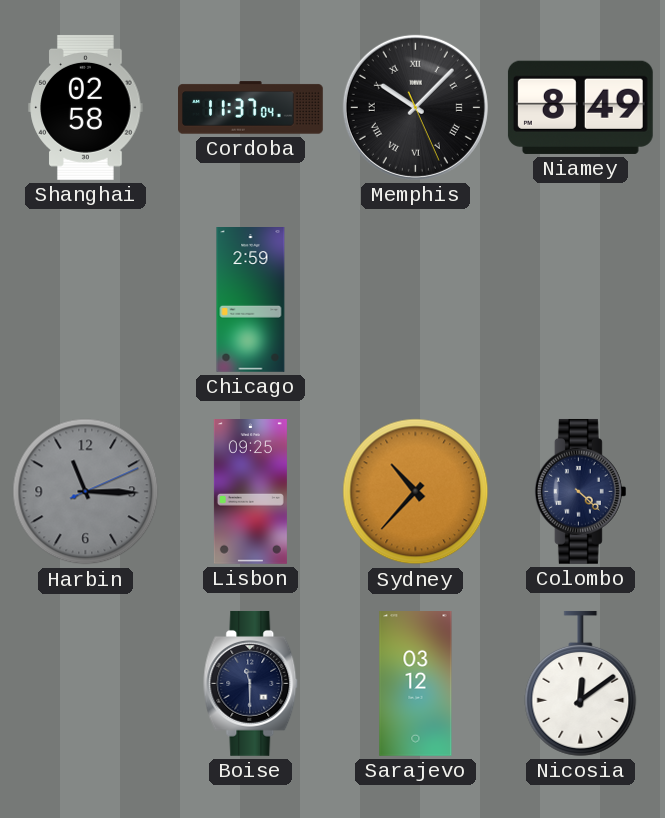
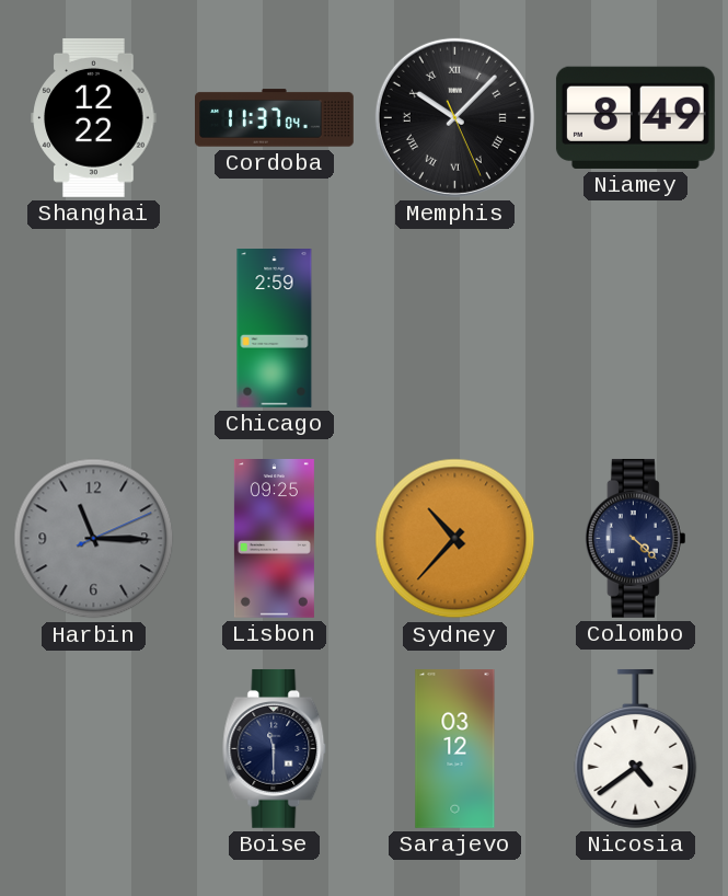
Shanghai: 02:58 -> 12:22 (94, 117)
Nicosia: 12:09 -> 4:39 (636, 748)
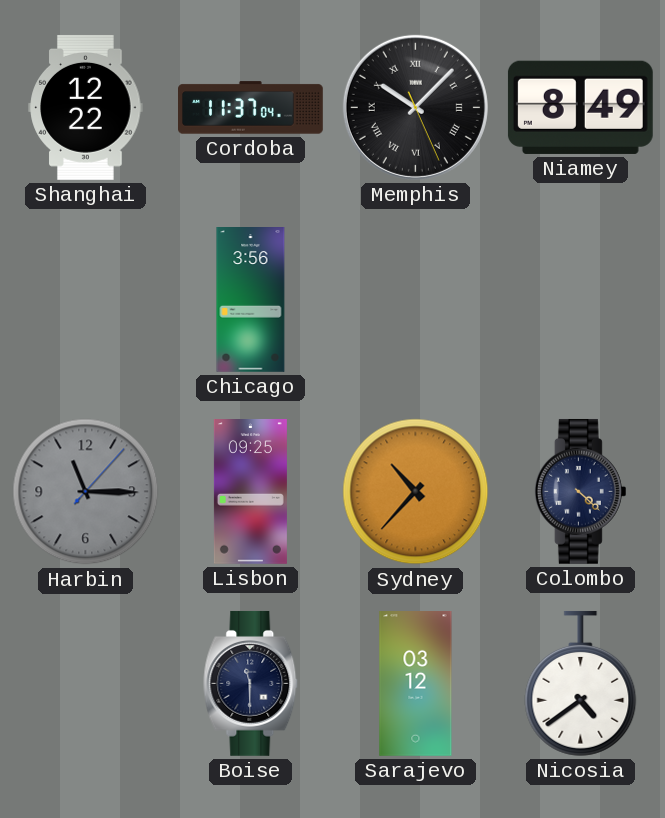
Chicago: 2:59 -> 3:56 (251, 300)
Harbin: 11:15:11 -> 11:15:07 (86, 492)
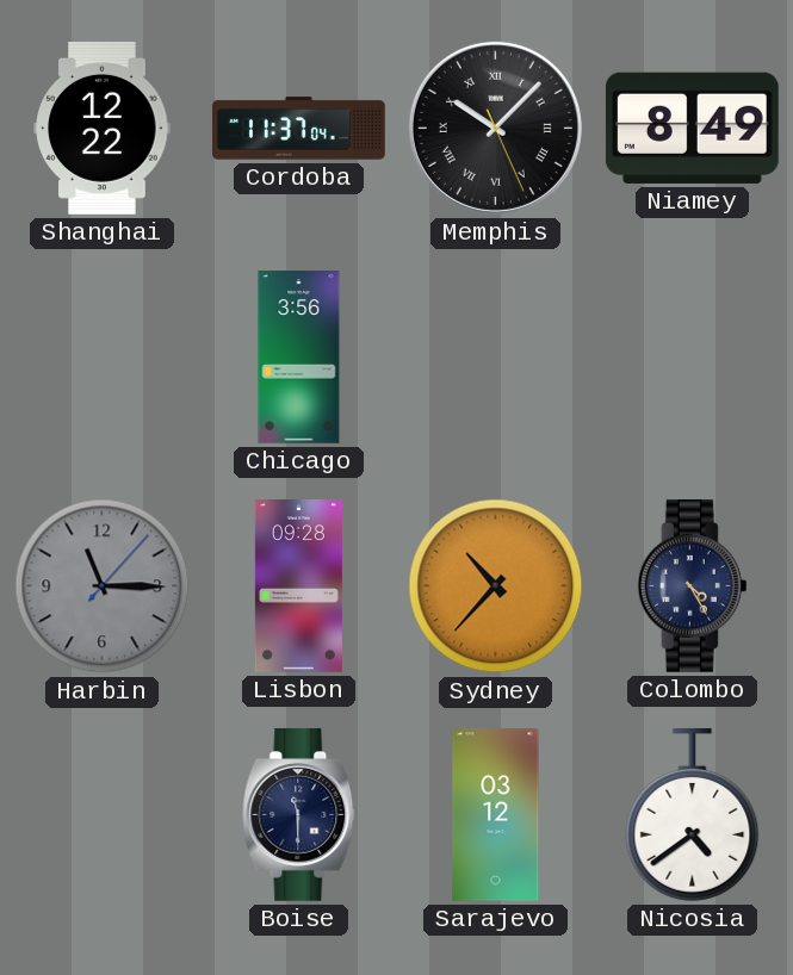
Lisbon: 09:25 -> 09:28 (298, 586)
Colombo: 4:22 -> 4:25 (692, 585)
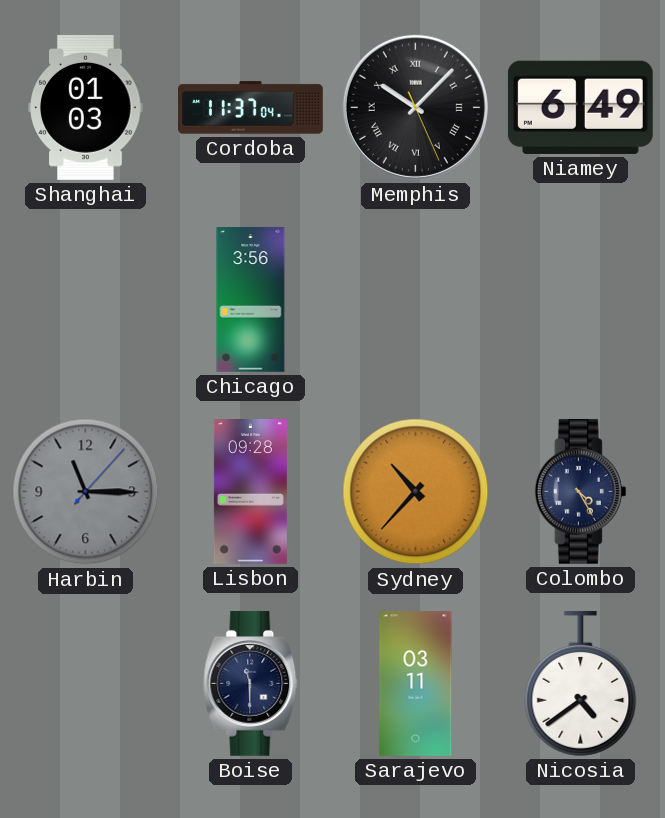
Shanghai: 12:22 -> 01:03 (86, 107)
Niamey: 8:49 -> 6:49 (580, 107)
Sarajevo: 03:12 -> 03:11 (416, 684)
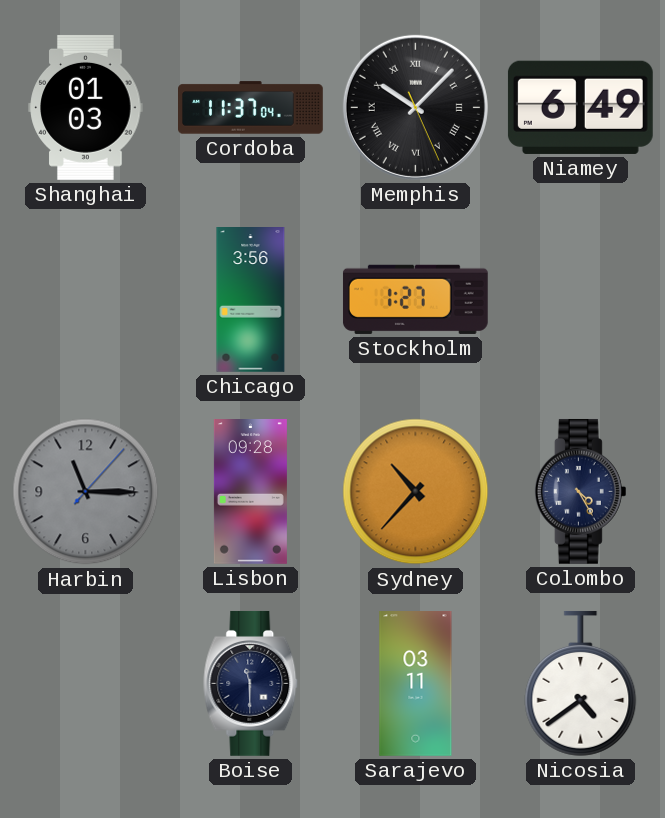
Stockholm: none -> 1:27 (415, 299)
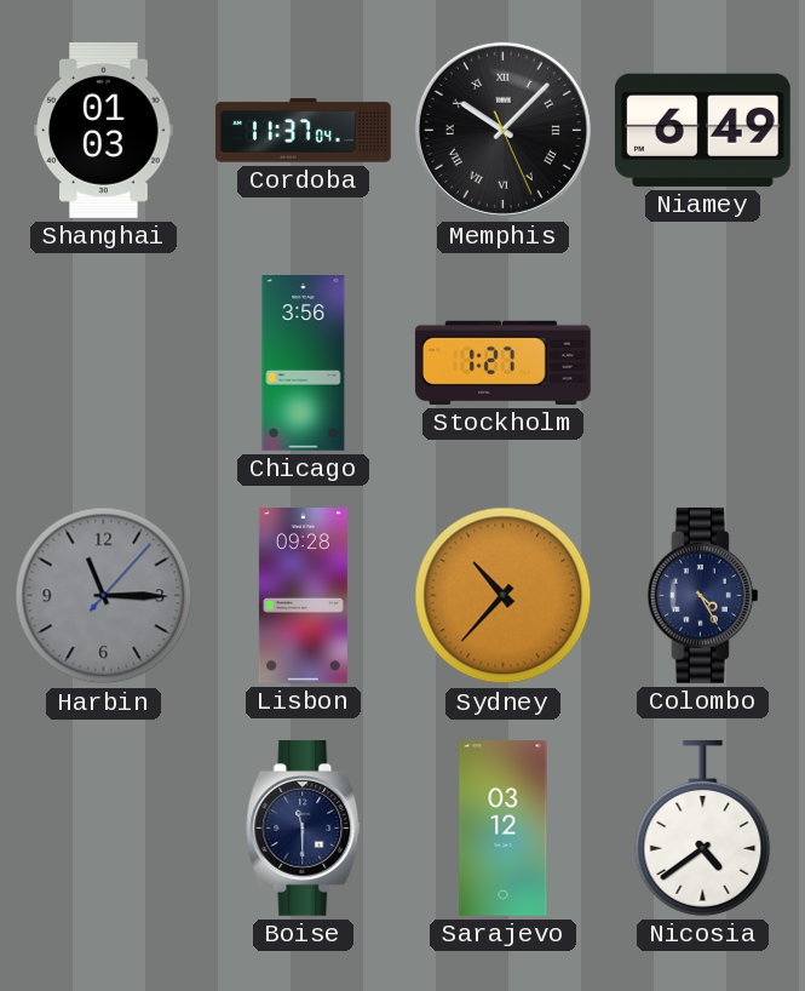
Sarajevo: 03:11 -> 03:12 (504, 829)
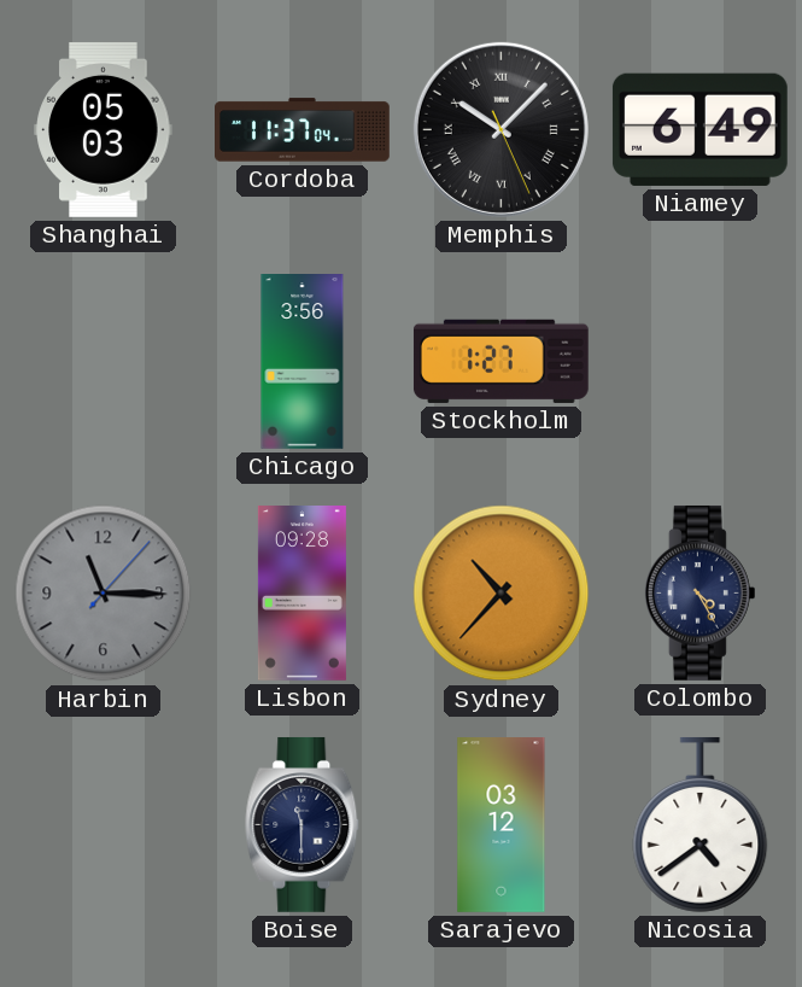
Shanghai: 01:03 -> 05:03 (104, 129)
